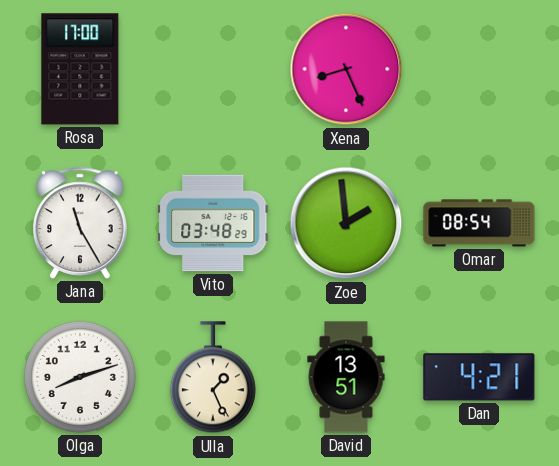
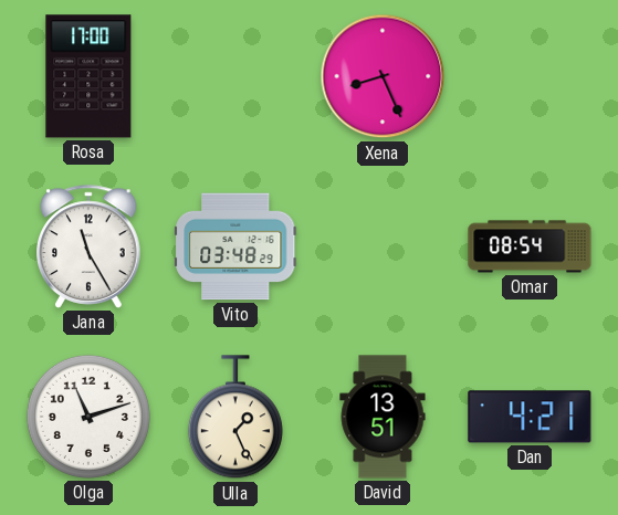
Zoe: 1:59 -> none (346, 223)
Olga: 8:12 -> 11:12 (88, 417)
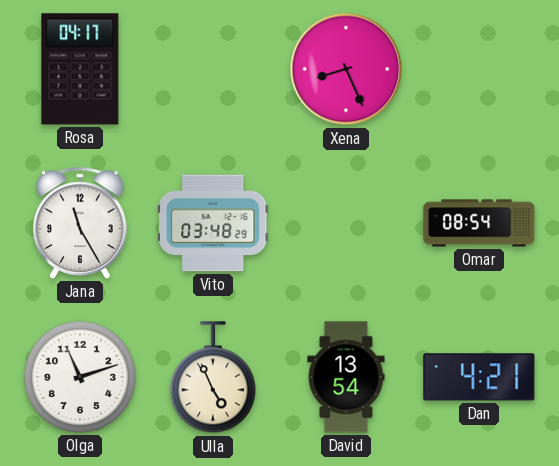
Rosa: 17:00 -> 04:17 (80, 69)
Ulla: 1:26 -> 4:56 (213, 378)
David: 13:51 -> 13:54 (346, 377)
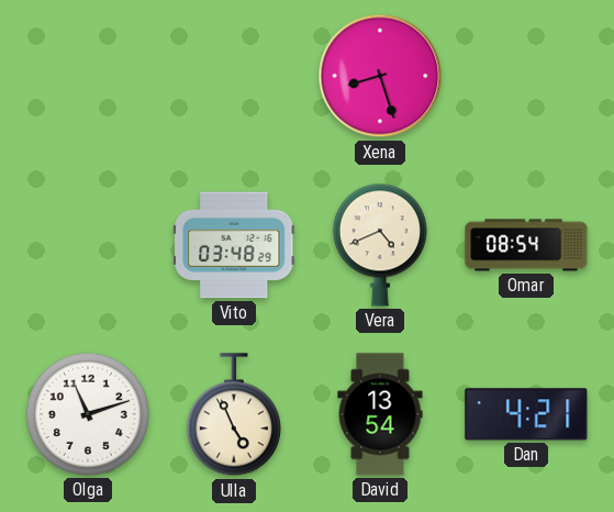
Rosa: 04:17 -> none (80, 69)
Xena: 8:26 -> 8:27 (380, 76)
Jana: 11:25 -> none (81, 223)
Vera: none -> 4:41 (380, 245)
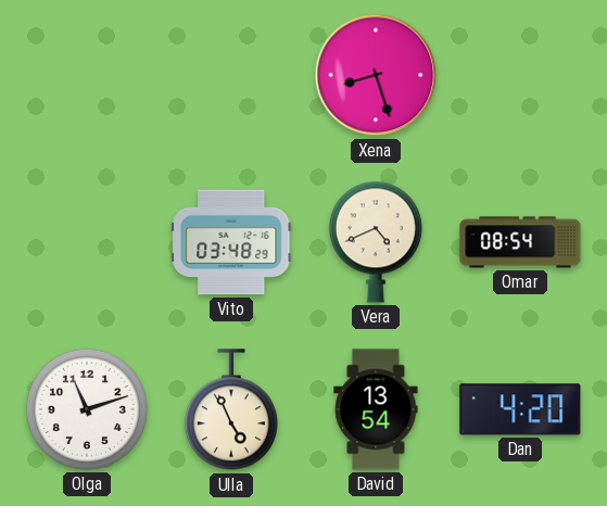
Dan: 4:21 -> 4:20 (520, 409)
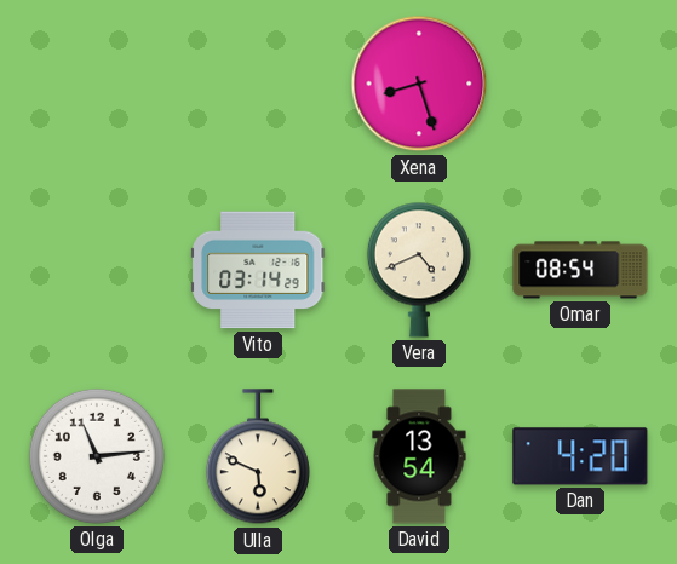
Vito: 03:48 -> 03:14 (258, 270)
Olga: 11:12 -> 11:14 (97, 456)
Ulla: 4:56 -> 5:49 (258, 457)
